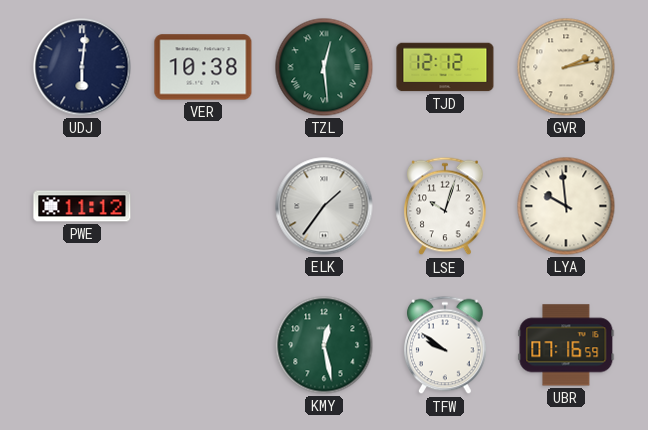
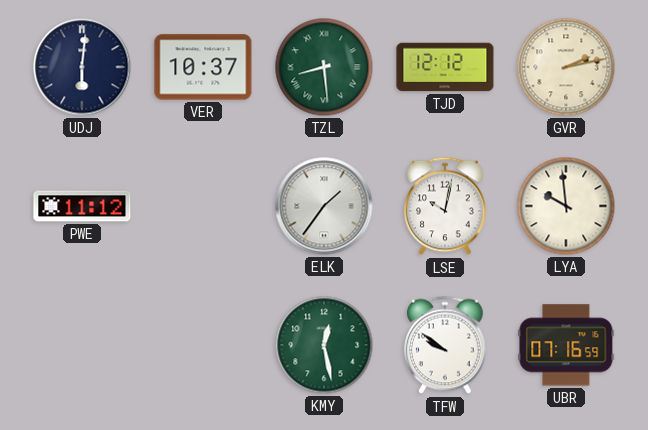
VER: 10:38 -> 10:37 (203, 67)
TZL: 12:29 -> 8:29 (324, 67)
LSE: 10:03 -> 10:02 (445, 206)
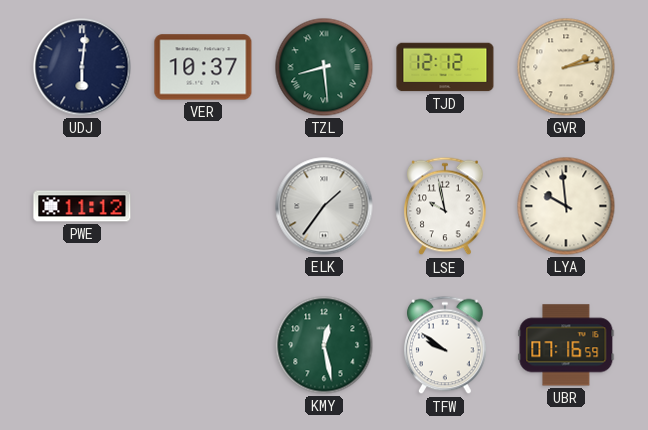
LSE: 10:02 -> 9:58 (445, 206)
